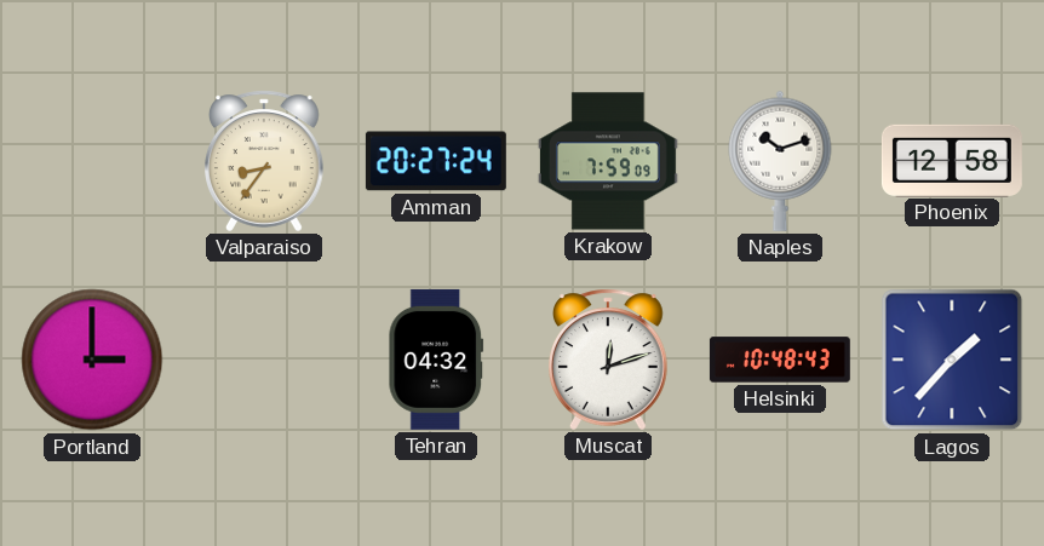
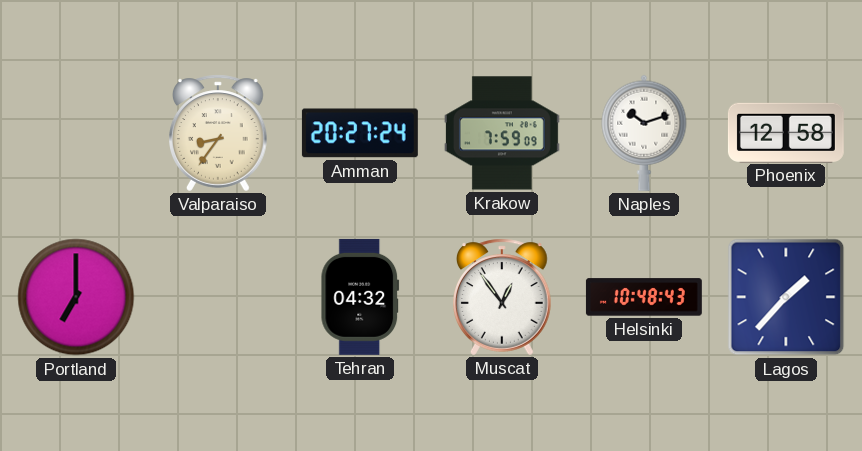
Portland: 3:00 -> 7:00 (76, 297)
Muscat: 12:12 -> 12:54 (503, 297)
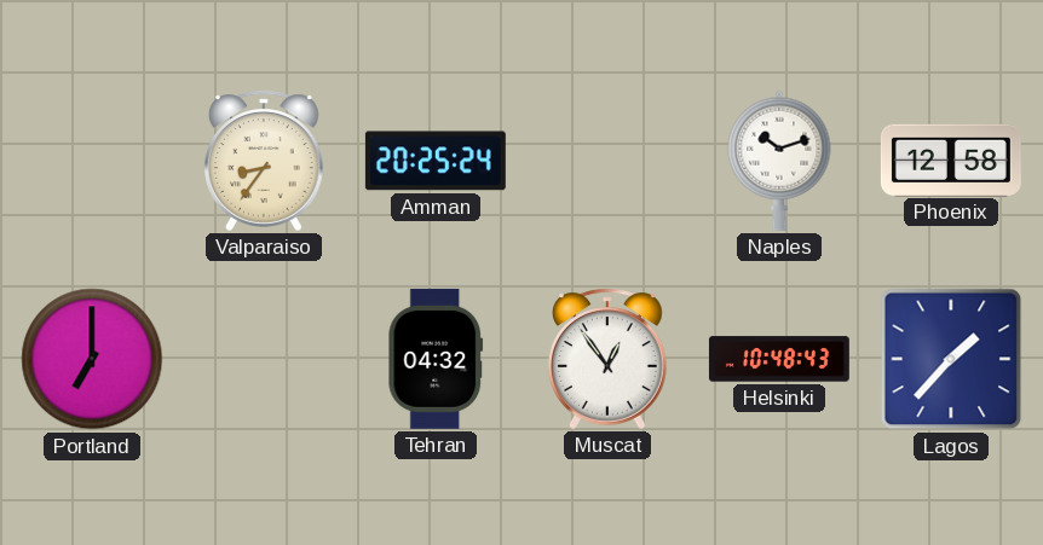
Amman: 20:27 -> 20:25 (436, 161)
Krakow: 7:59 -> none (502, 133)
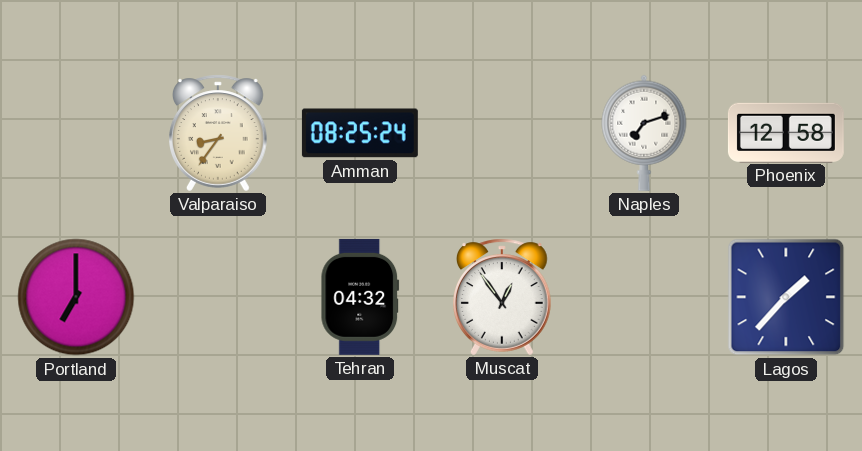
Amman: 20:25 -> 08:25 (360, 133)
Naples: 10:12 -> 7:12 (644, 133)
Helsinki: 10:48 -> none (779, 359)
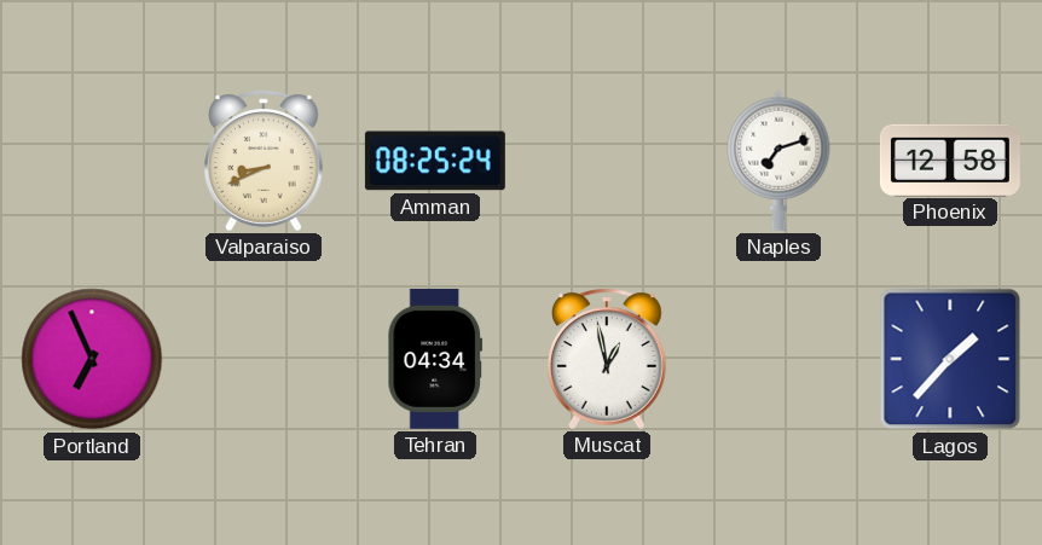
Valparaiso: 8:36 -> 8:41 (265, 161)
Portland: 7:00 -> 6:56 (92, 359)
Tehran: 04:32 -> 04:34 (435, 359)
Muscat: 12:54 -> 12:58 (608, 359)
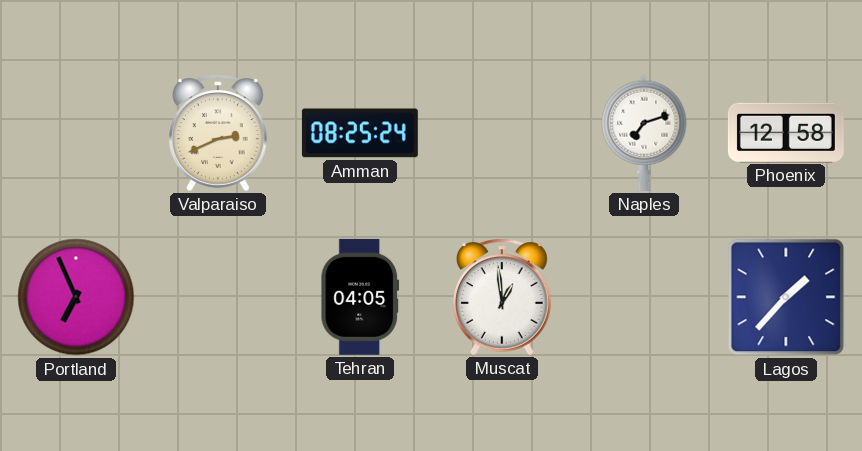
Valparaiso: 8:41 -> 2:41 (219, 133)
Tehran: 04:34 -> 04:05 (360, 297)
Muscat: 12:58 -> 12:59 (503, 297)
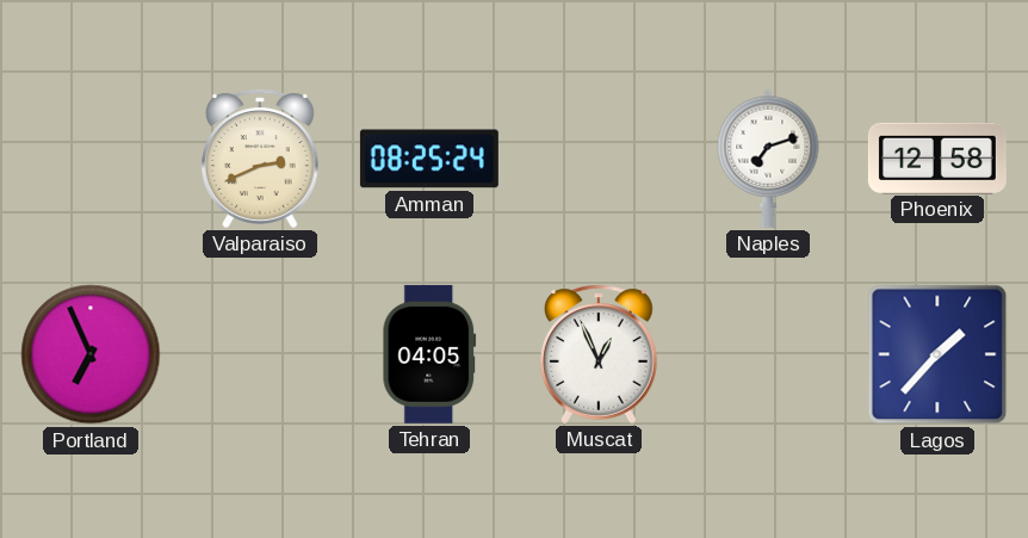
Muscat: 12:59 -> 12:56 (600, 354)
